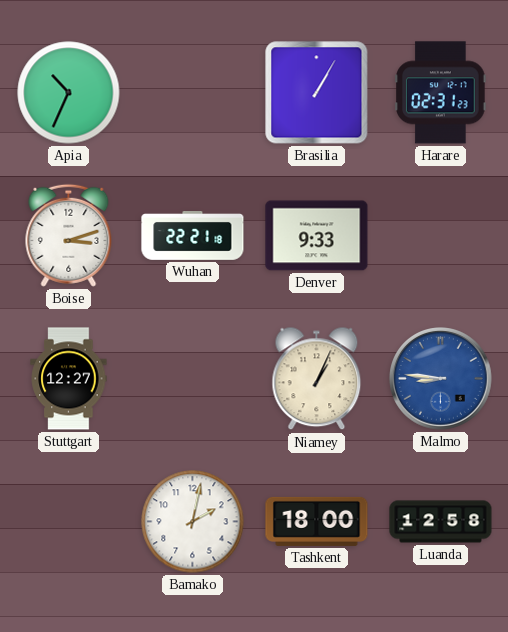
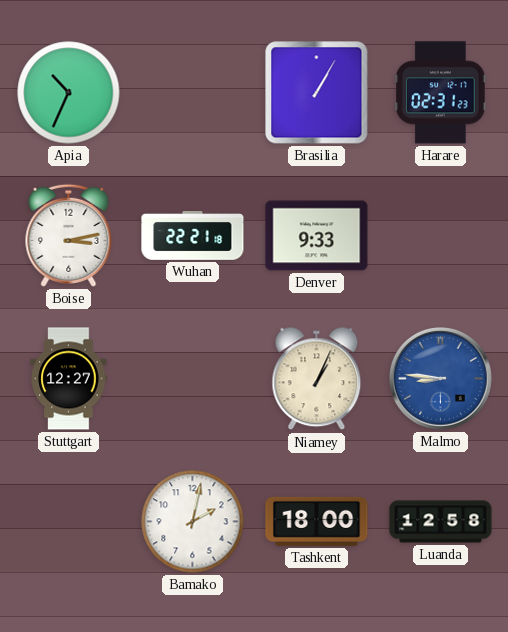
Boise: 3:12 -> 3:13 (69, 235)
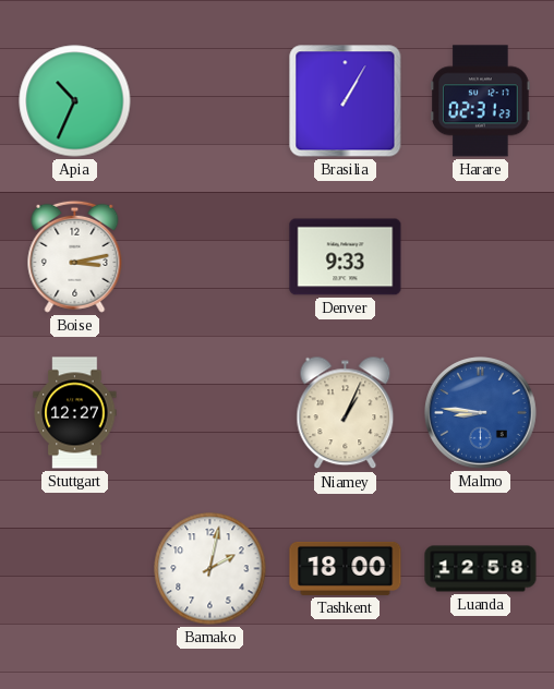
Wuhan: 22:21 -> none (193, 236)
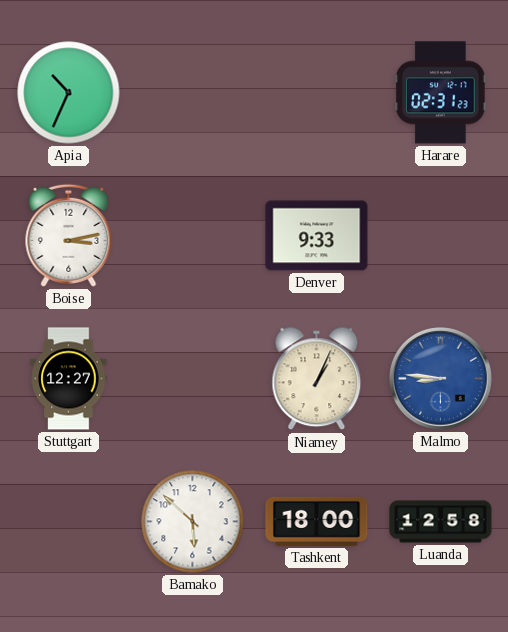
Brasilia: 1:05 -> none (346, 101)
Bamako: 2:02 -> 5:52 (193, 522)
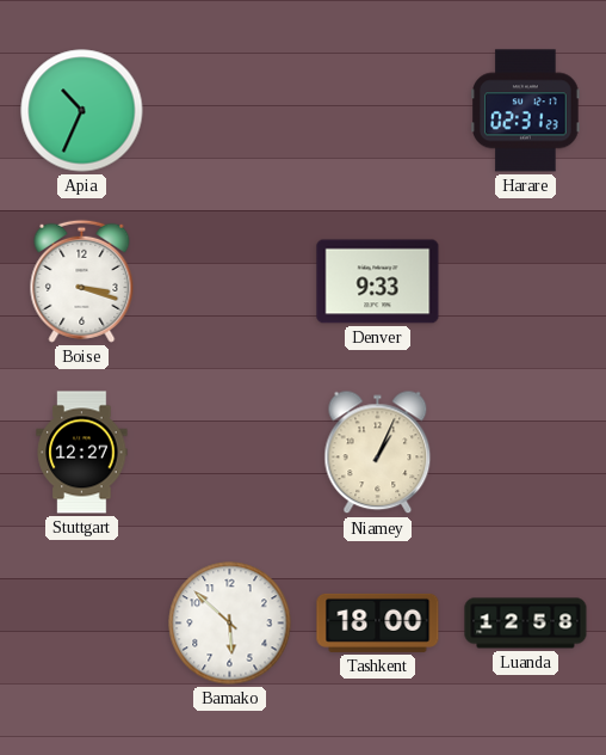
Boise: 3:13 -> 3:18 (82, 281)
Malmo: 8:46 -> none (441, 379)
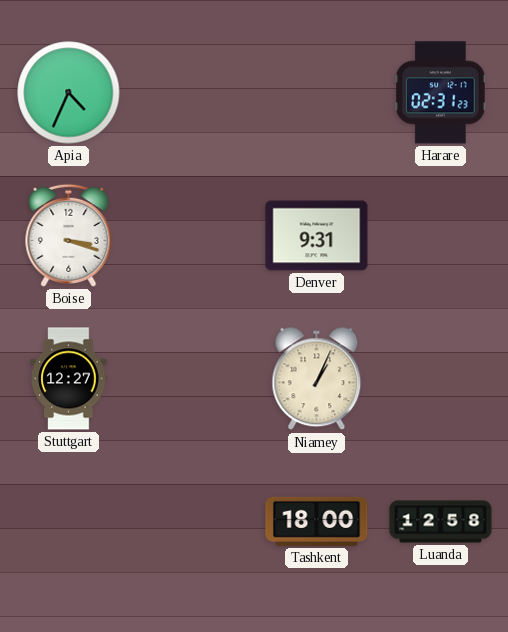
Apia: 10:34 -> 4:34 (69, 93)
Denver: 9:33 -> 9:31 (317, 236)
Bamako: 5:52 -> none (230, 624)
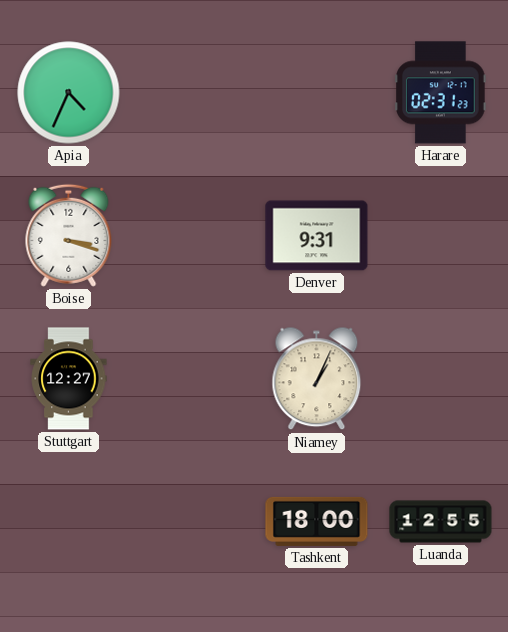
Luanda: 12:58 -> 12:55 (441, 522)
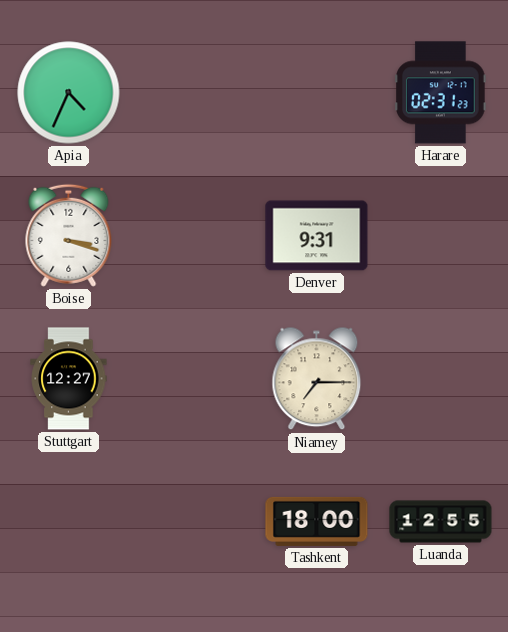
Niamey: 1:04 -> 7:15 (317, 379)
